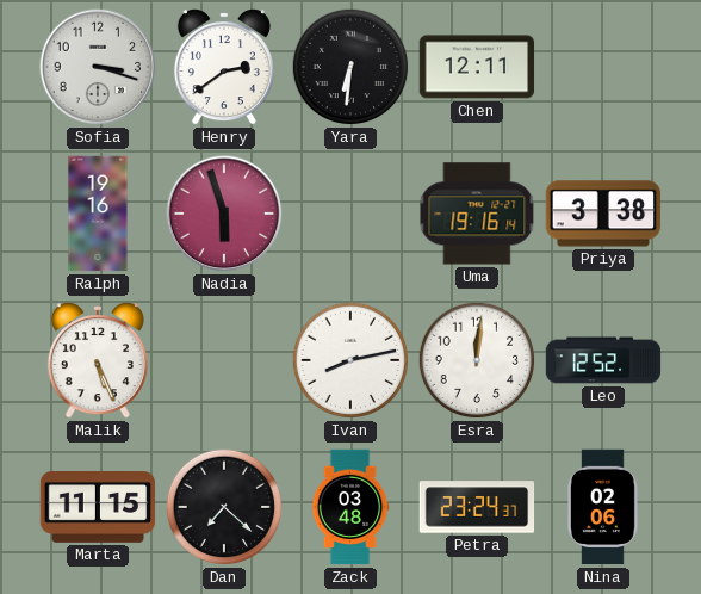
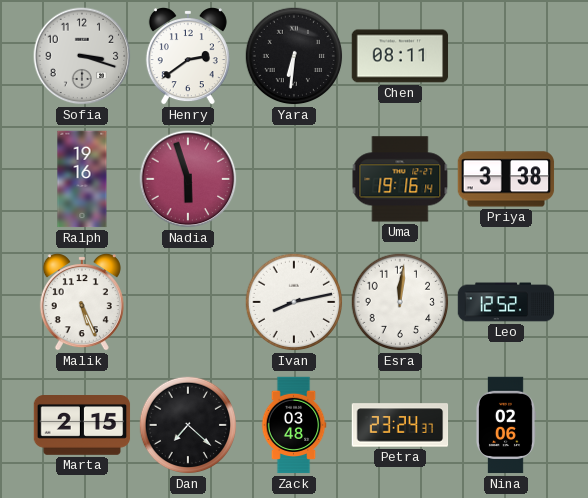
Chen: 12:11 -> 08:11 (400, 56)
Marta: 11:15 -> 2:15 (82, 426)
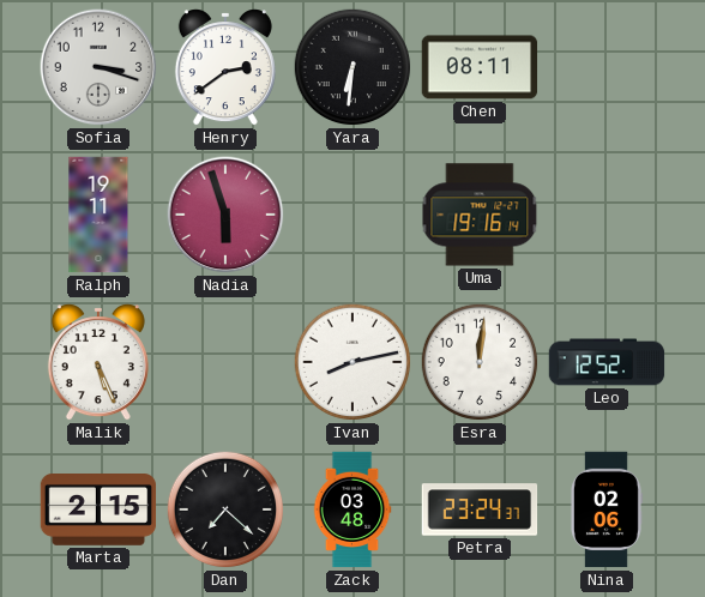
Ralph: 19:16 -> 19:11 (98, 215)
Priya: 3:38 -> none (506, 179)
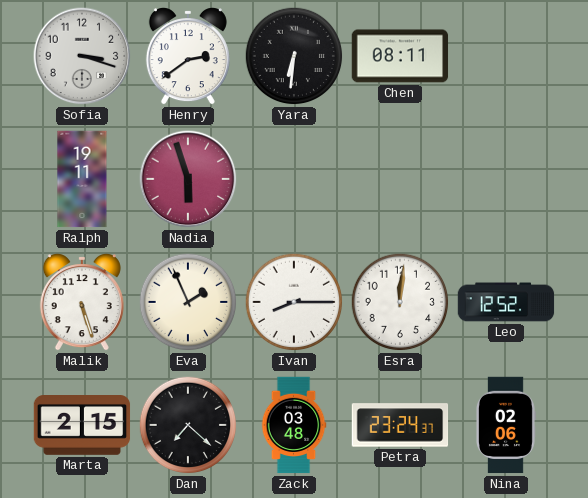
Uma: 19:16 -> none (480, 215)
Malik: 5:26 -> 5:27 (82, 302)
Eva: none -> 1:56 (188, 302)
Ivan: 8:13 -> 8:15 (294, 302)
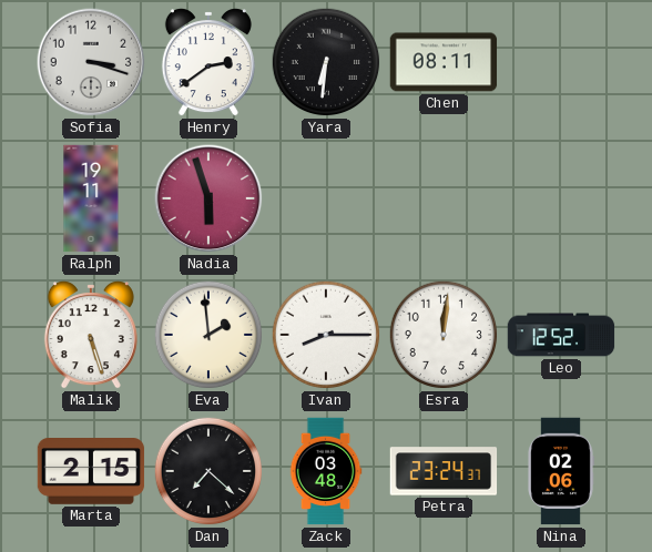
Eva: 1:56 -> 1:59 (208, 335)
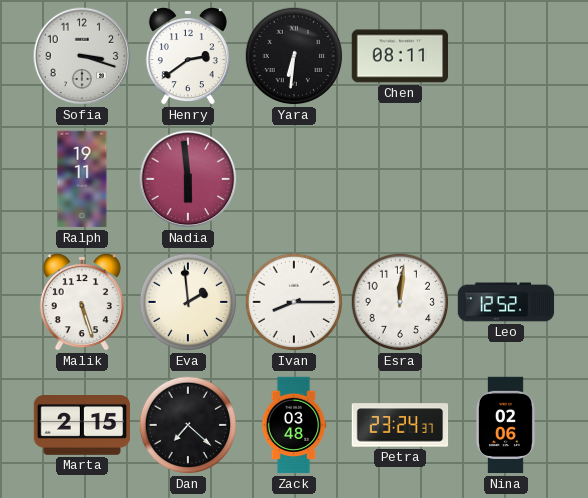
Nadia: 5:57 -> 5:59 (188, 179)
